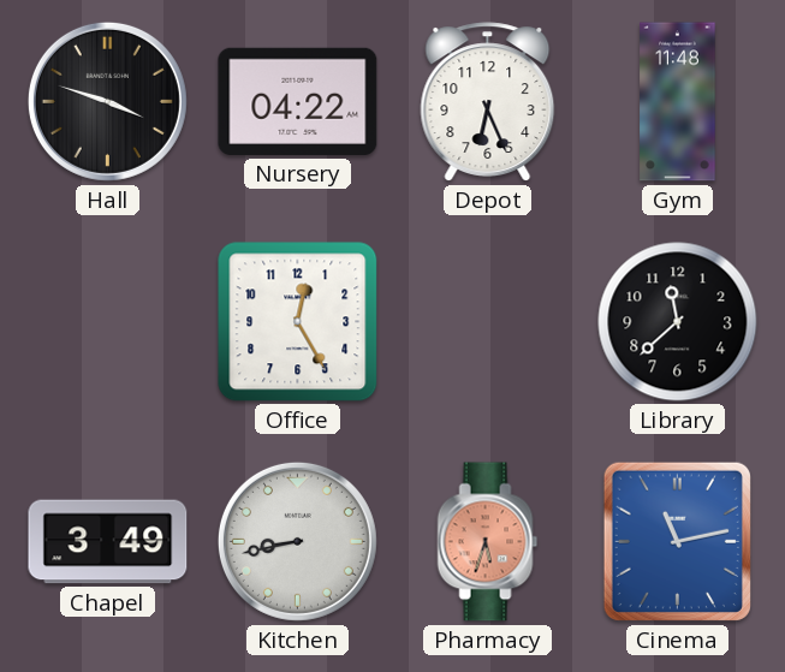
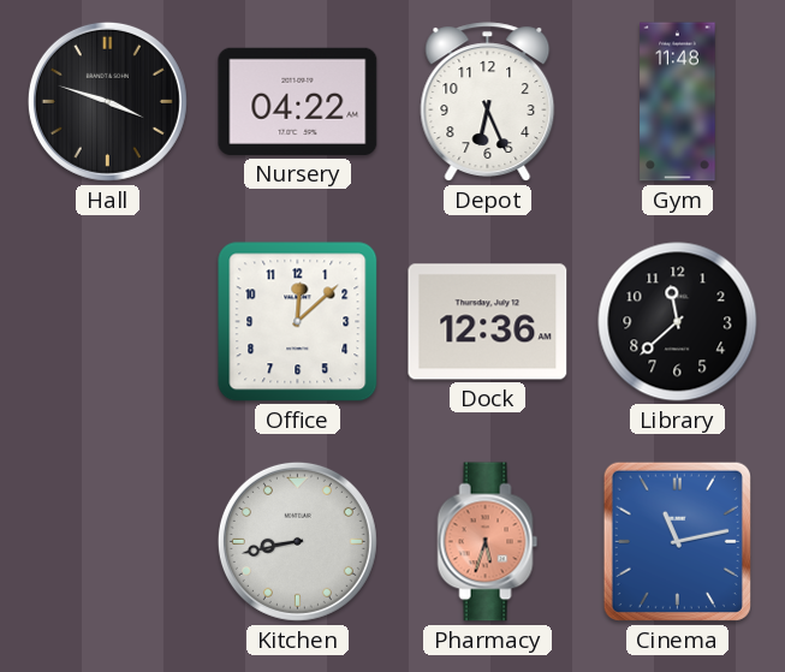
Office: 12:25 -> 12:08 (298, 322)
Dock: none -> 12:36 (488, 322)
Chapel: 3:49 -> none (108, 542)
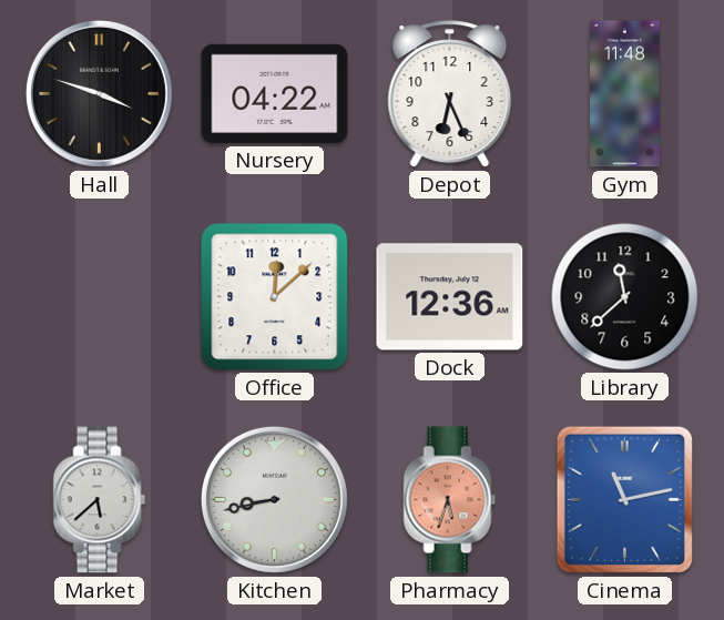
Market: none -> 5:38 (100, 500)
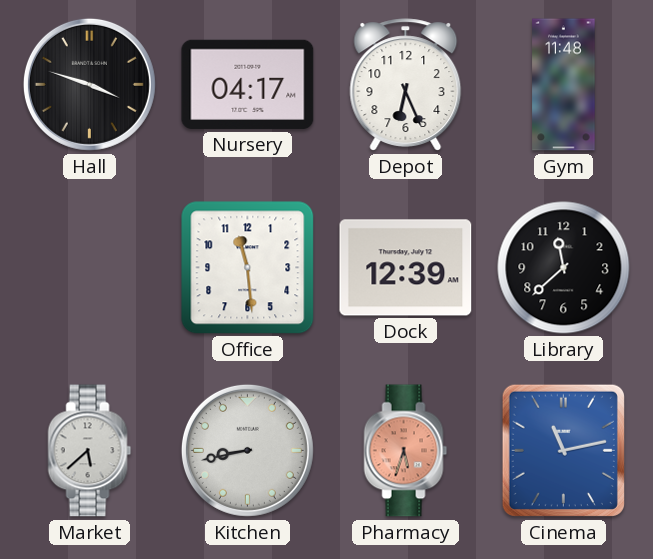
Nursery: 04:22 -> 04:17 (248, 84)
Office: 12:08 -> 11:29 (248, 268)
Dock: 12:36 -> 12:39 (406, 268)
